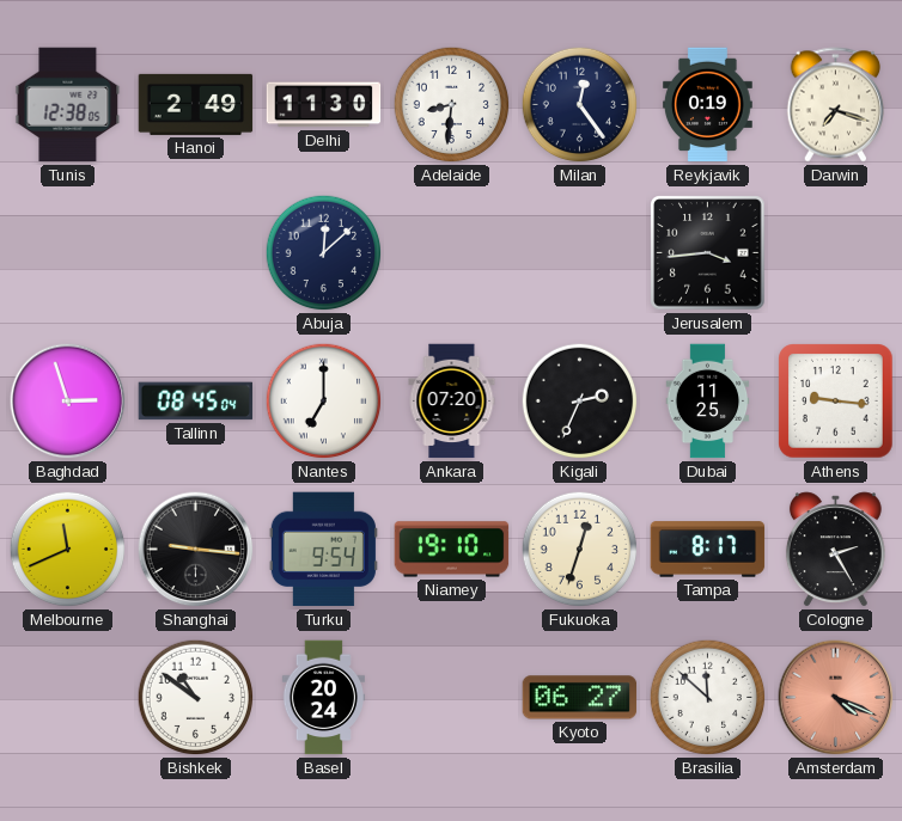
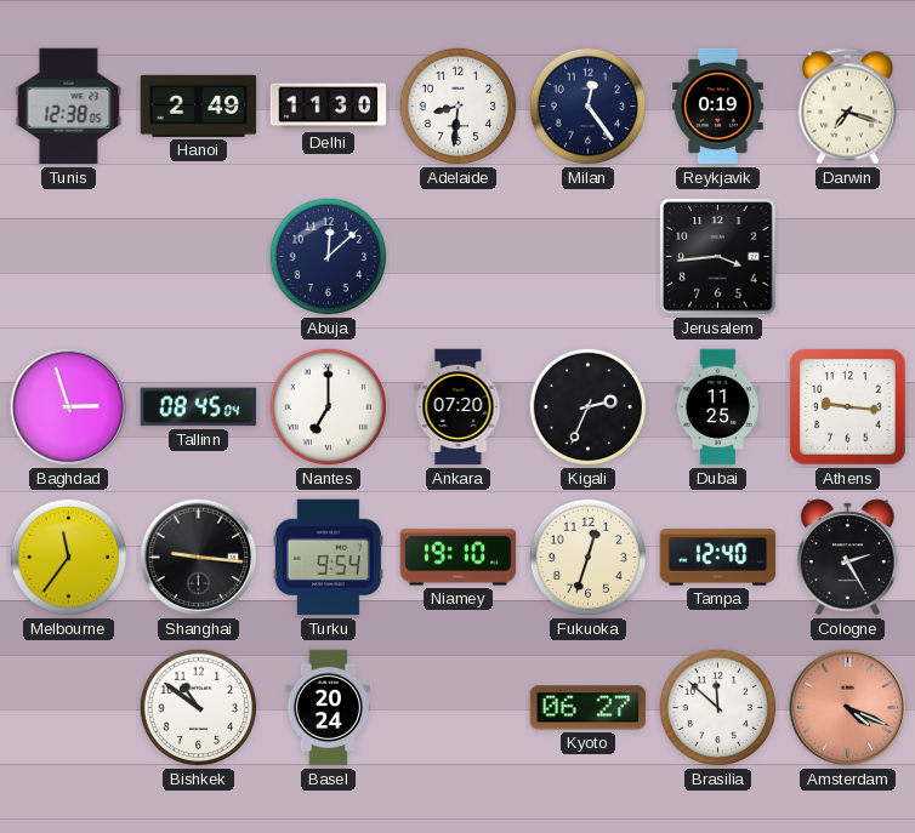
Melbourne: 11:41 -> 11:36 (69, 558)
Tampa: 8:17 -> 12:40 (718, 558)
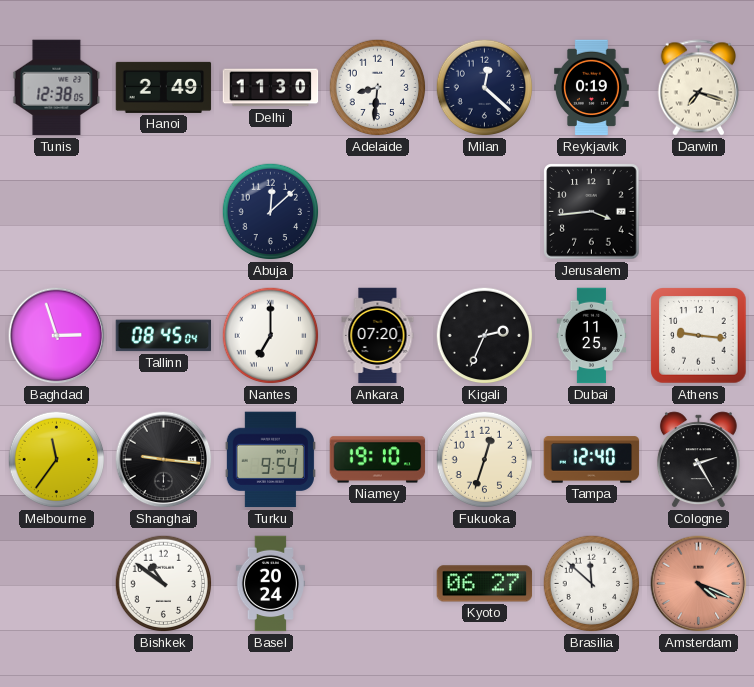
Milan: 12:24 -> 12:22 (485, 88)
